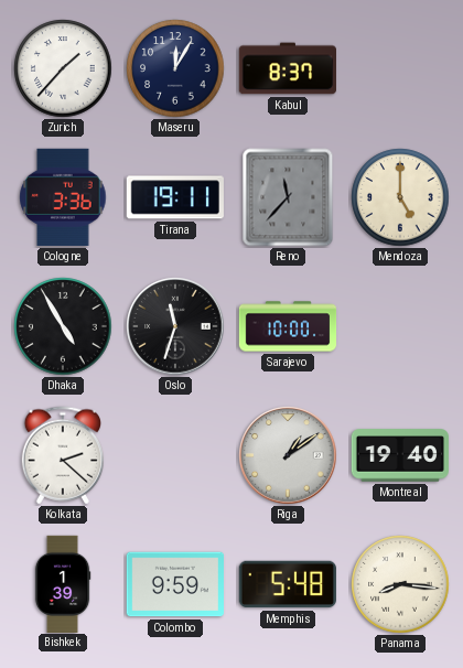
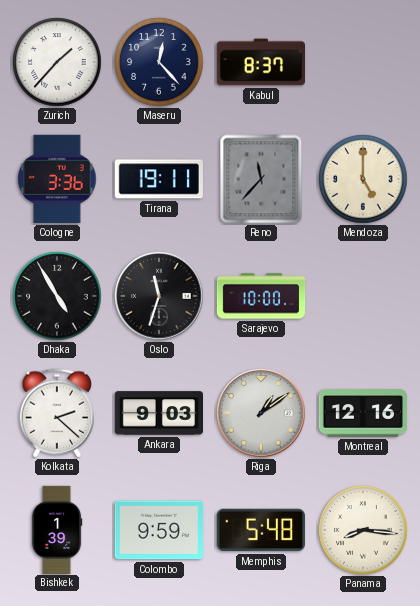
Maseru: 12:05 -> 12:23 (159, 62)
Ankara: none -> 9:03 (158, 413)
Montreal: 19:40 -> 12:16 (362, 413)
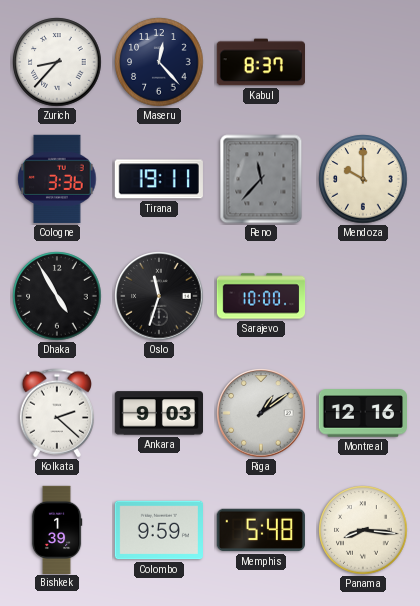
Zurich: 1:37 -> 8:37 (57, 62)
Mendoza: 5:00 -> 10:00 (363, 179)
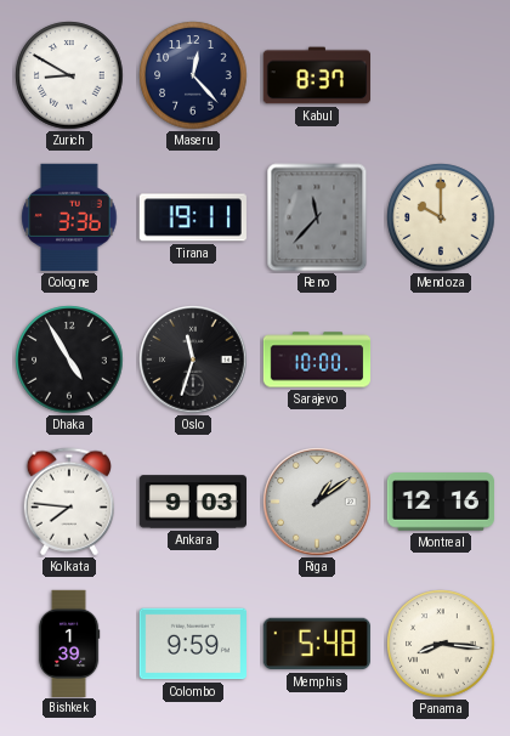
Zurich: 8:37 -> 8:50 (69, 75)
Kolkata: 2:22 -> 7:46 (68, 502)
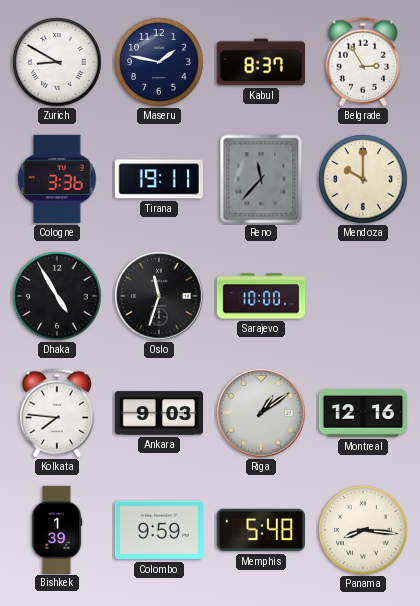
Maseru: 12:23 -> 1:47 (159, 62)
Belgrade: none -> 2:55 (362, 62)
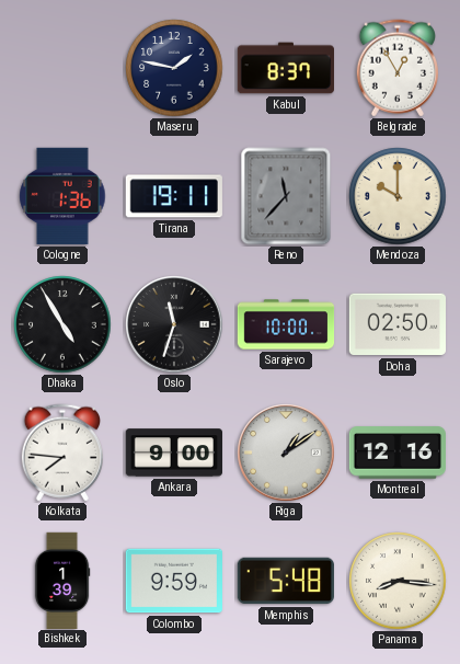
Zurich: 8:50 -> none (57, 62)
Belgrade: 2:55 -> 12:55 (396, 68)
Cologne: 3:36 -> 1:36 (62, 196)
Doha: none -> 02:50 (396, 324)
Ankara: 9:03 -> 9:00 (173, 453)
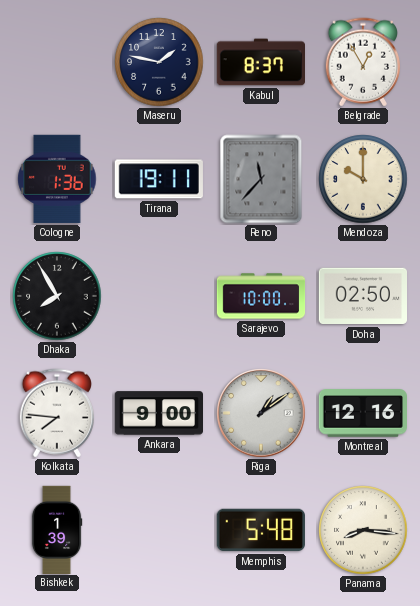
Dhaka: 4:55 -> 7:55 (57, 296)
Oslo: 11:33 -> none (174, 324)
Colombo: 9:59 -> none (173, 581)
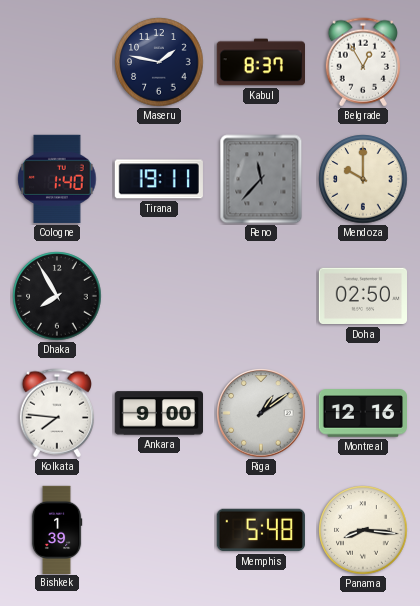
Cologne: 1:36 -> 1:40 (57, 179)
Sarajevo: 10:00 -> none (261, 296)
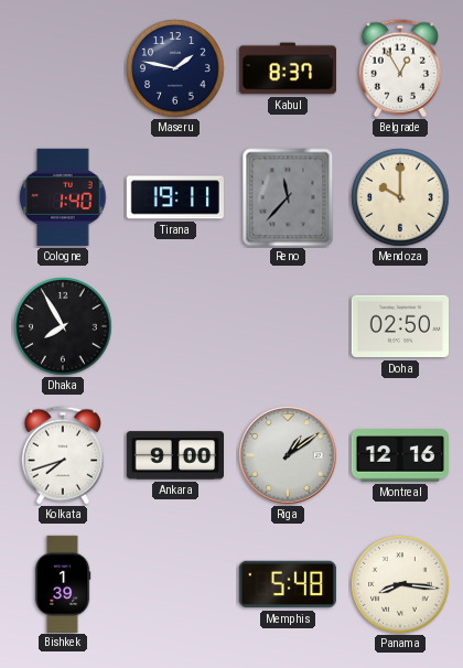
Kolkata: 7:46 -> 7:42 (62, 455)
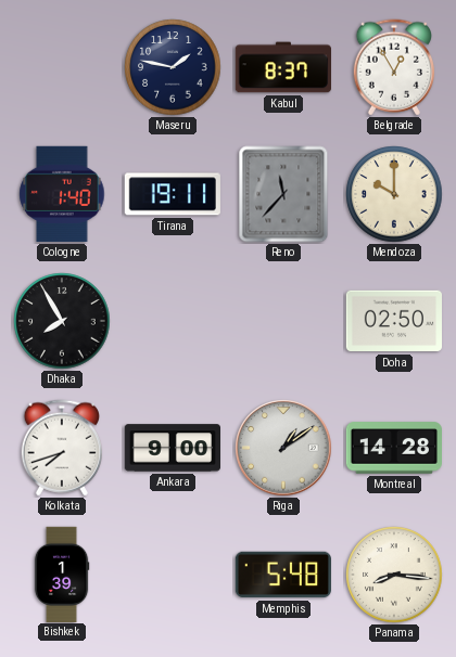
Montreal: 12:16 -> 14:28 (393, 448)
